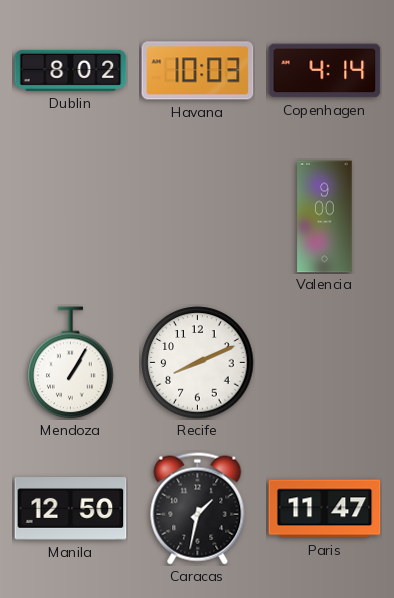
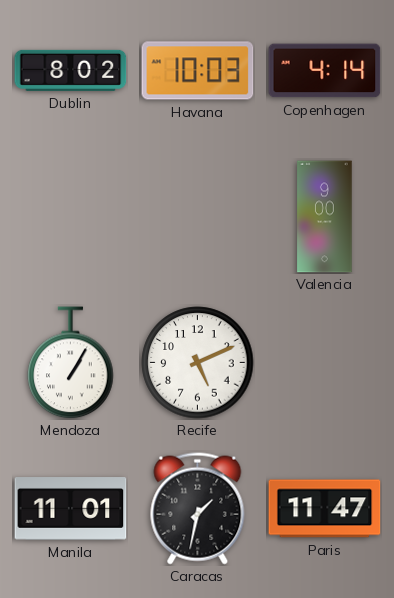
Recife: 8:11 -> 5:11 (198, 363)
Manila: 12:50 -> 11:01 (71, 509)
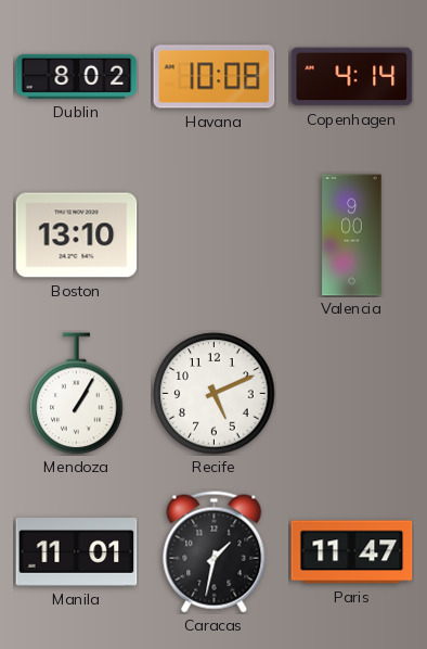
Havana: 10:03 -> 10:08 (215, 77)
Boston: none -> 13:10 (77, 236)
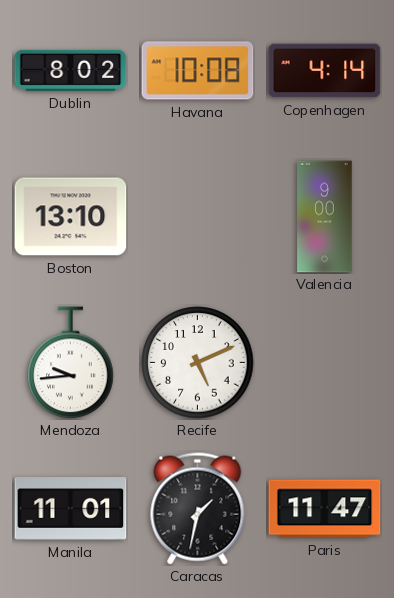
Mendoza: 1:05 -> 9:44 (71, 363)
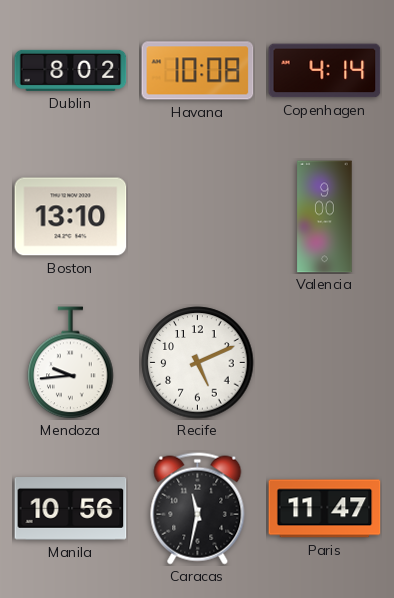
Manila: 11:01 -> 10:56 (71, 509)
Caracas: 1:32 -> 11:32 (198, 509)
